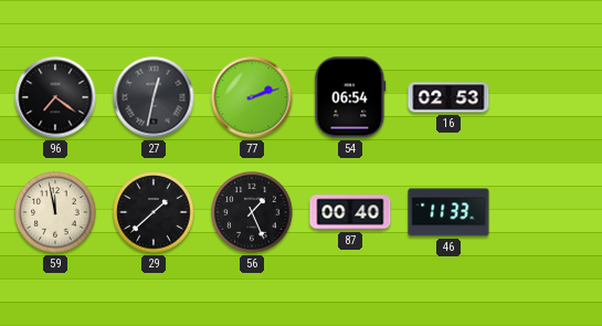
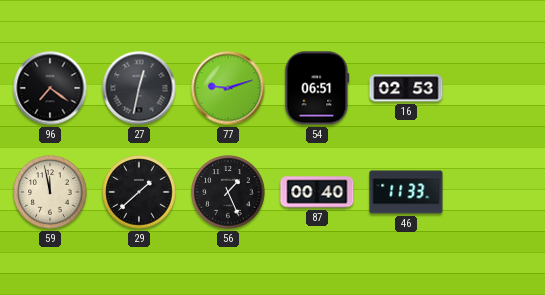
77: 2:12 -> 9:12 (228, 88)
54: 06:54 -> 06:51 (317, 88)
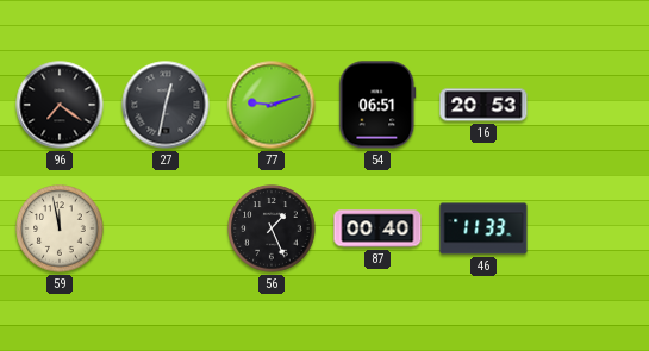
16: 02:53 -> 20:53 (483, 105)
29: 1:38 -> none (139, 192)
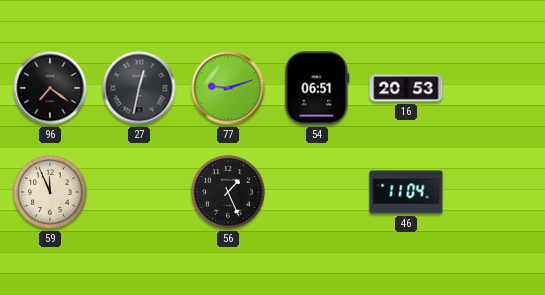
59: 11:58 -> 11:56 (50, 192)
87: 00:40 -> none (377, 228)
46: 11:33 -> 11:04 (406, 192)
